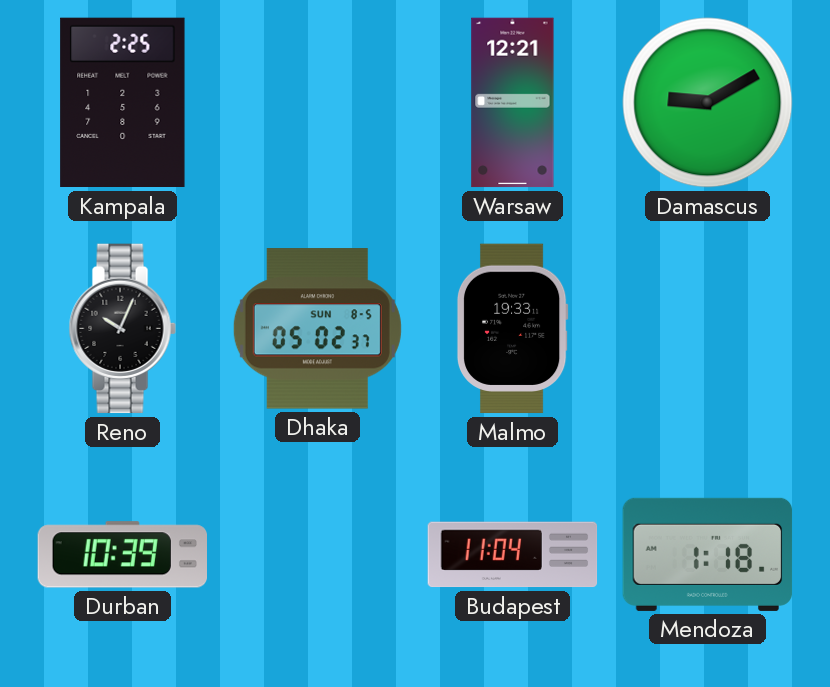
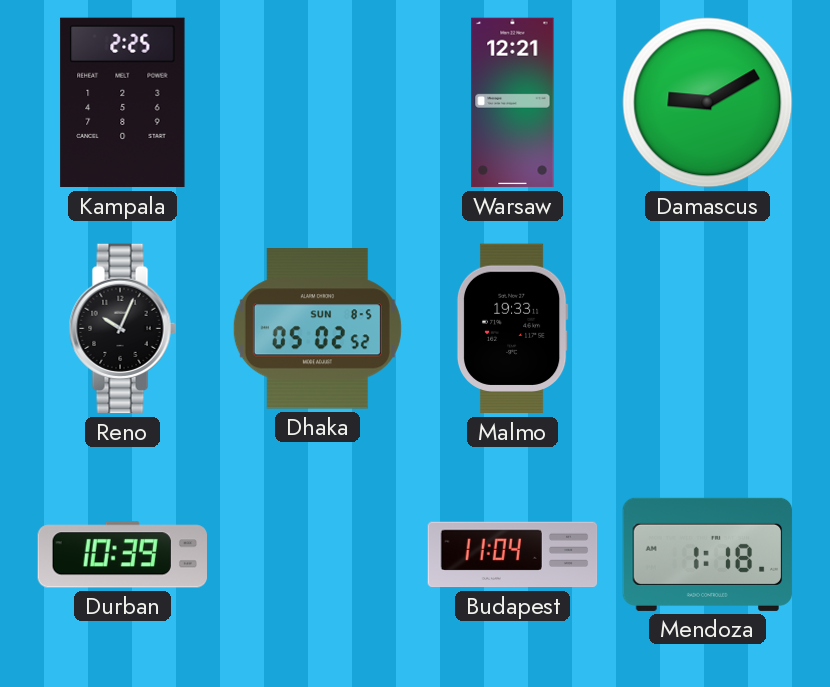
Dhaka: 05:02:37 -> 05:02:52 (317, 329)
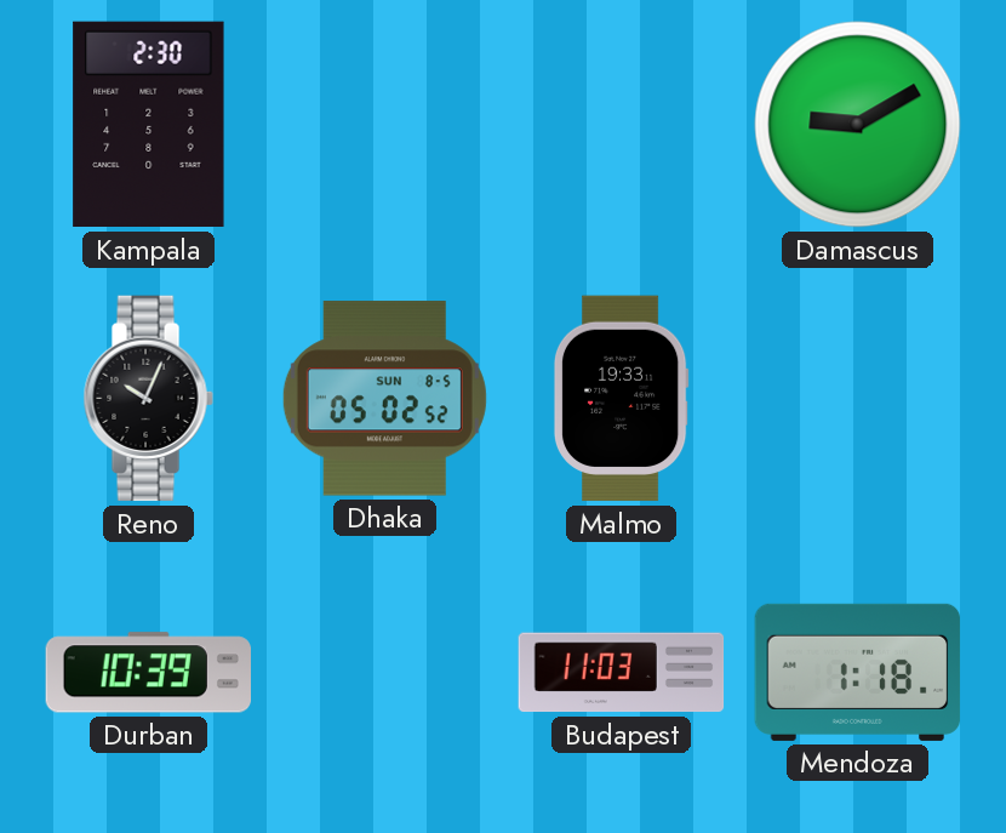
Kampala: 2:25 -> 2:30 (149, 125)
Warsaw: 12:21 -> none (513, 103)
Budapest: 11:04 -> 11:03 (622, 673)
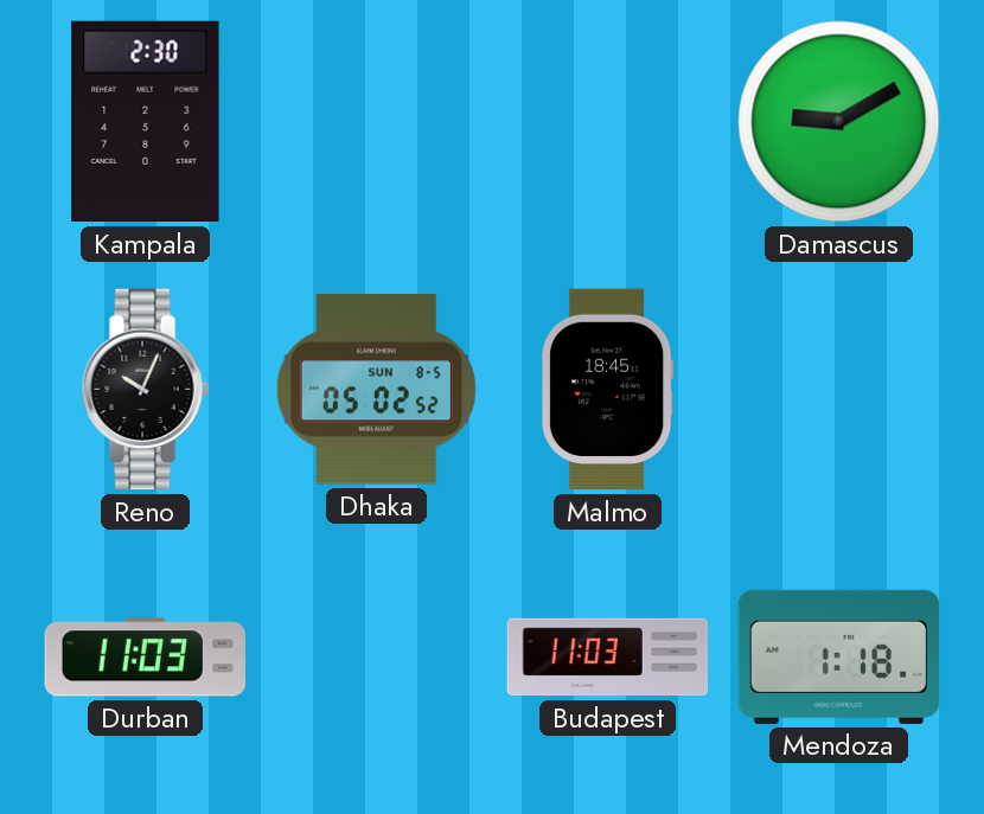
Malmo: 19:33 -> 18:45 (607, 390)
Durban: 10:39 -> 11:03 (145, 658)
